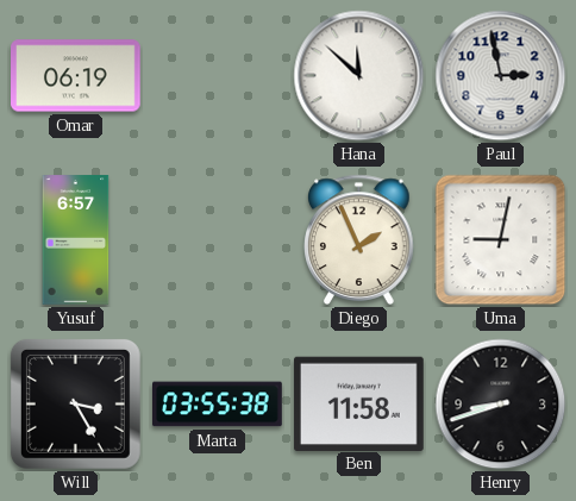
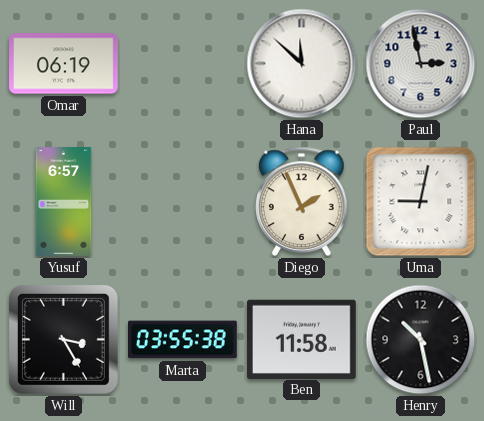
Henry: 8:42 -> 10:28 (421, 340)
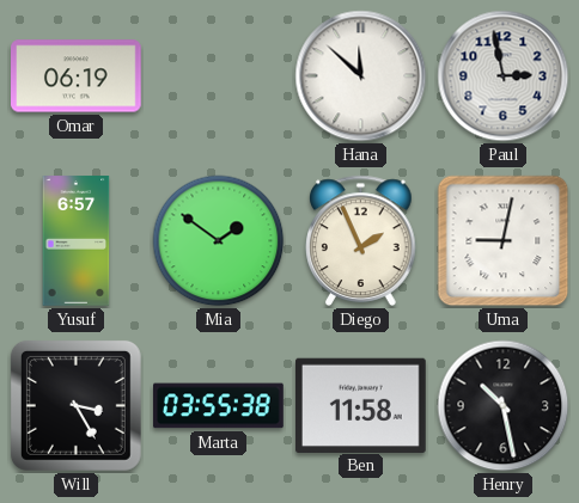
Mia: none -> 1:51 (219, 241)
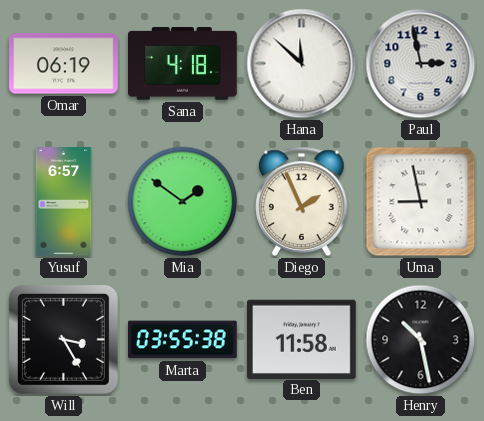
Sana: none -> 4:18 (183, 64)
Uma: 9:02 -> 8:58 (421, 202)
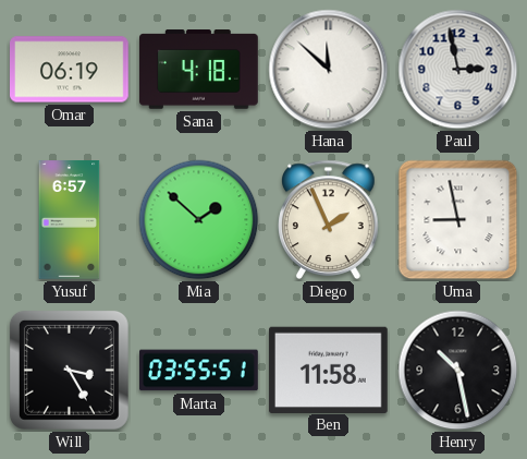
Mia: 1:51 -> 1:52 (199, 220)
Marta: 03:55:38 -> 03:55:51 (199, 371)
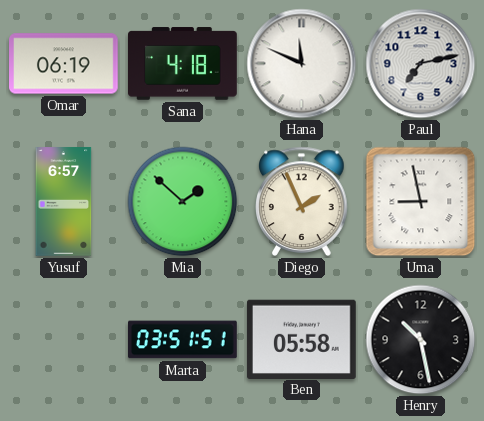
Hana: 11:52 -> 11:49 (302, 64)
Paul: 2:58 -> 7:13 (421, 64)
Will: 3:25 -> none (69, 370)
Marta: 03:55 -> 03:51 (183, 340)
Ben: 11:58 -> 05:58 (302, 339)
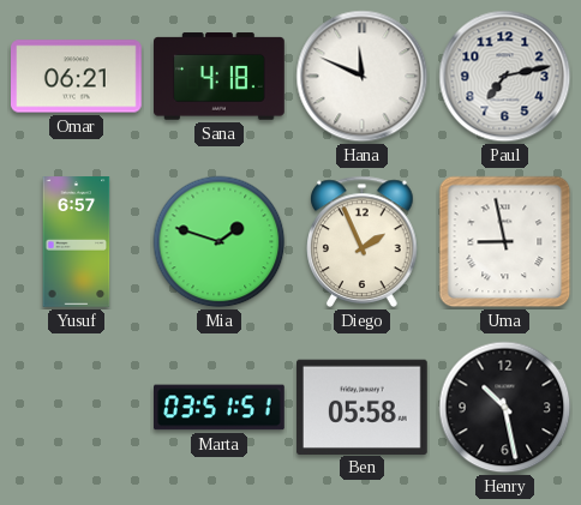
Omar: 06:19 -> 06:21 (77, 77)
Mia: 1:52 -> 1:48 (220, 242)
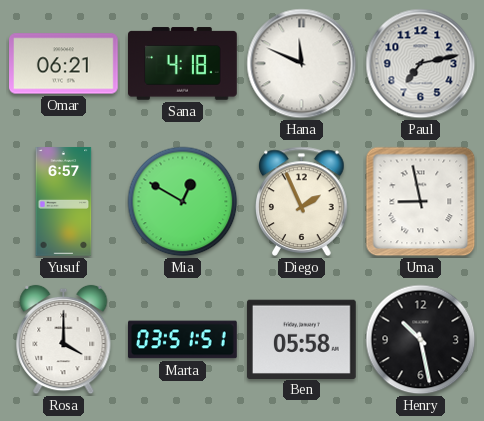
Mia: 1:48 -> 12:50 (183, 202)
Rosa: none -> 4:00 (64, 340)
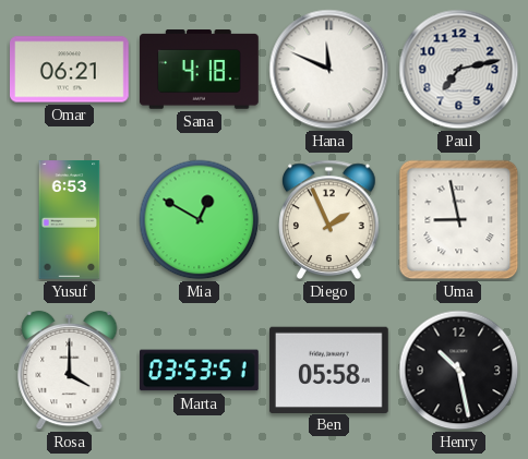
Yusuf: 6:57 -> 6:53 (70, 220)
Marta: 03:51 -> 03:53 (200, 371)
